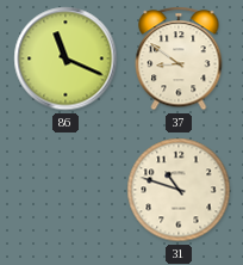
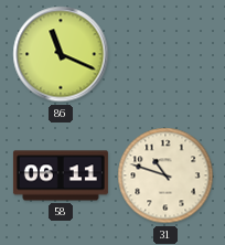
37: 8:51 -> none (179, 58)
58: none -> 06:11 (61, 175)
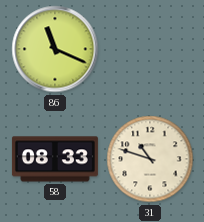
58: 06:11 -> 08:33 (55, 159)
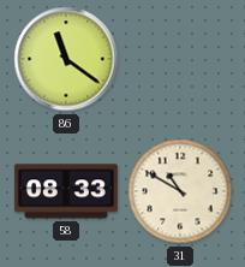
86: 11:19 -> 11:21 (66, 59)
31: 10:48 -> 10:50 (180, 191)
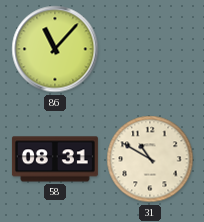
86: 11:21 -> 11:07 (55, 49)
58: 08:33 -> 08:31 (55, 159)
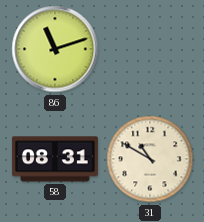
86: 11:07 -> 11:12 (55, 49)
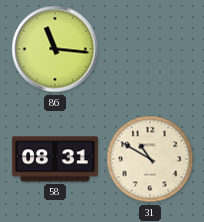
86: 11:12 -> 11:16 (55, 49)
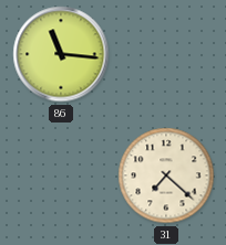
58: 08:31 -> none (55, 159)
31: 10:50 -> 7:22 (166, 175)
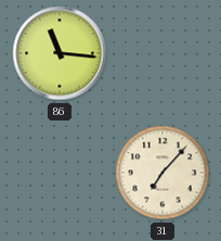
31: 7:22 -> 7:07 (162, 173)
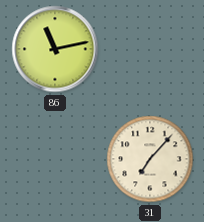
86: 11:16 -> 11:13 (55, 49)
